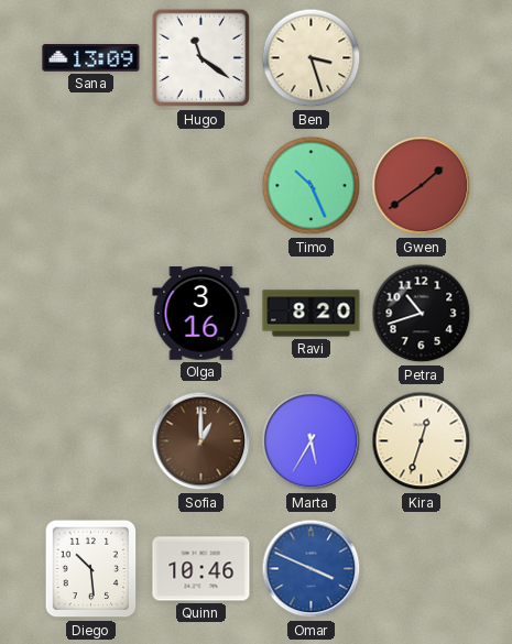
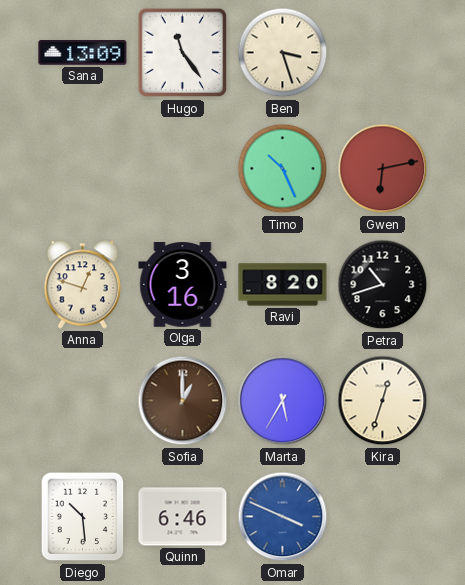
Hugo: 11:21 -> 11:24 (183, 53)
Gwen: 1:39 -> 6:13 (383, 169)
Anna: none -> 12:48 (82, 285)
Quinn: 10:46 -> 6:46 (183, 517)
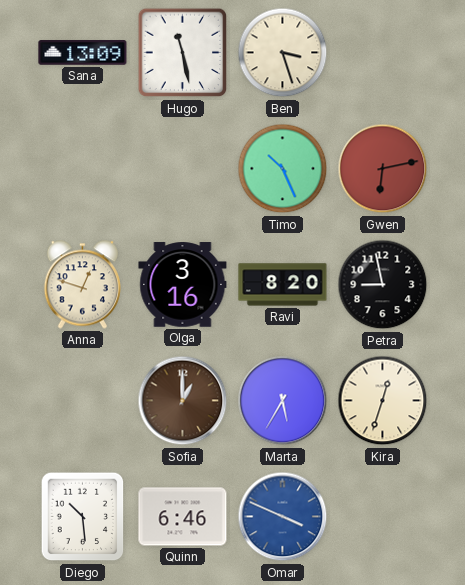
Hugo: 11:24 -> 11:28 (183, 53)
Petra: 10:42 -> 8:58 (383, 285)
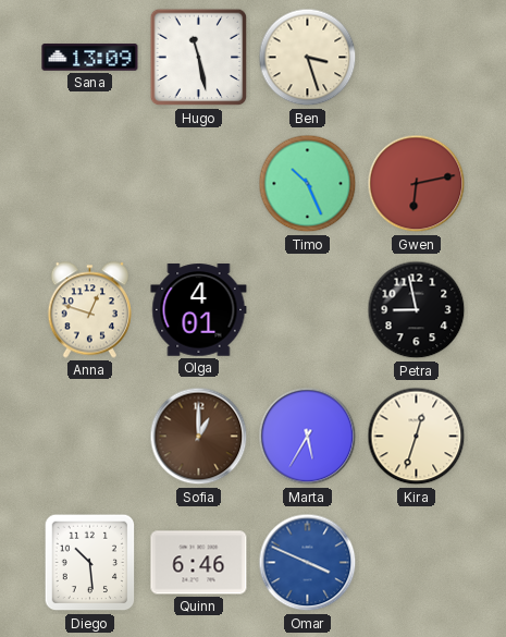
Olga: 3:16 -> 4:01 (199, 310)
Ravi: 8:20 -> none (283, 285)
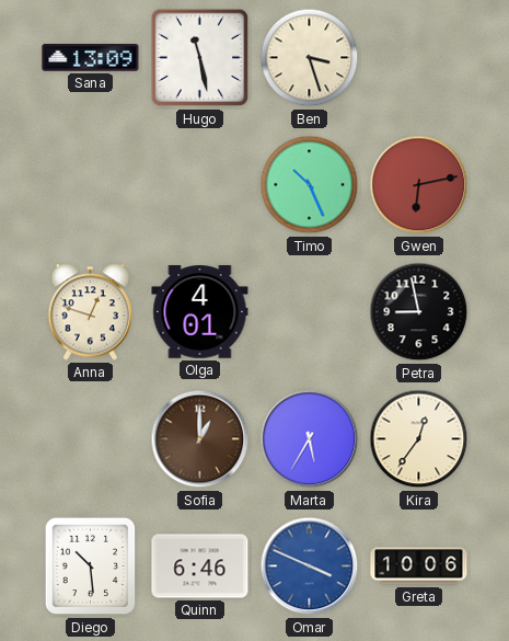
Kira: 12:33 -> 12:36 (419, 439)
Greta: none -> 10:06 (419, 566)
